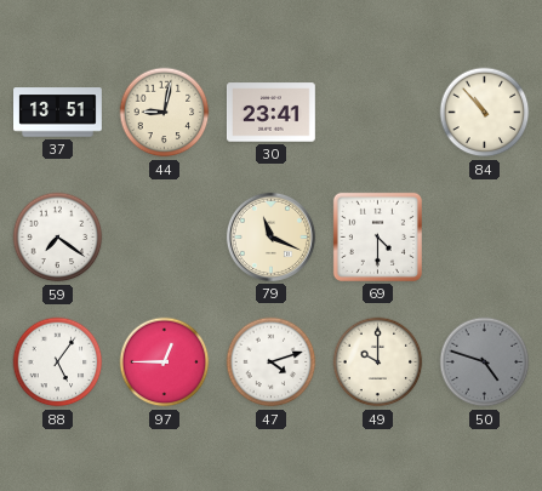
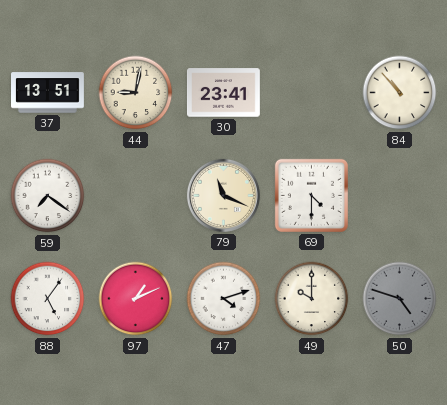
97: 12:45 -> 1:11 (136, 299)
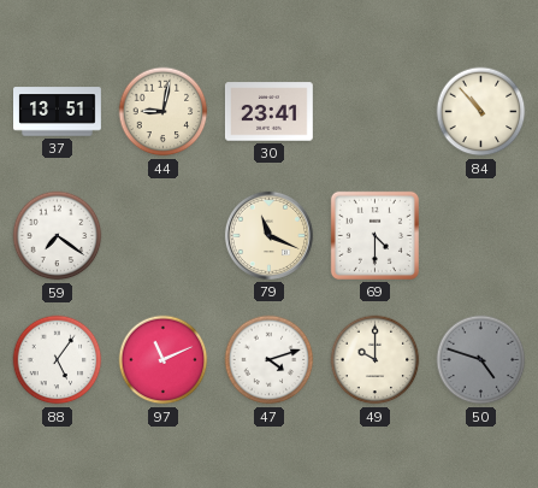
97: 1:11 -> 11:11 (164, 360)
